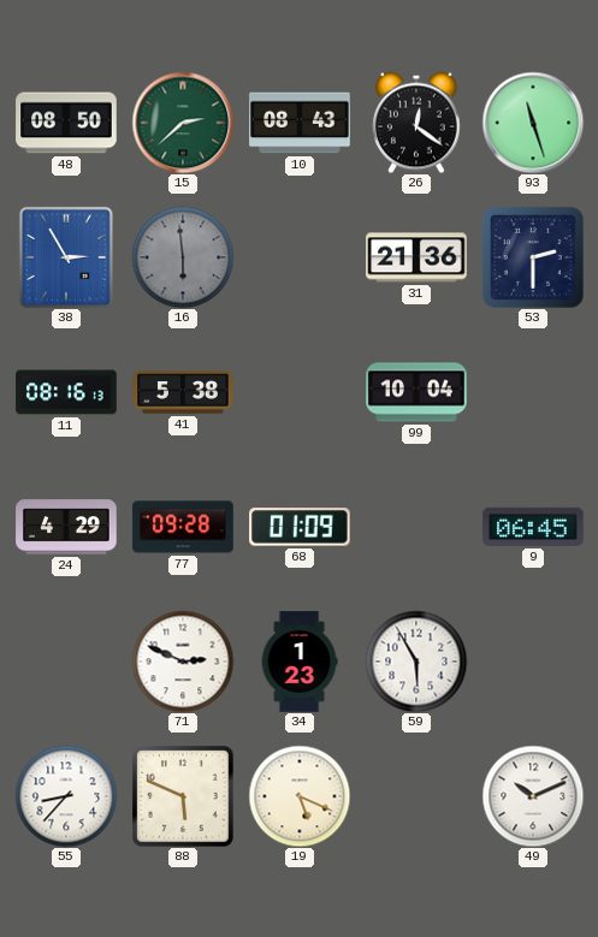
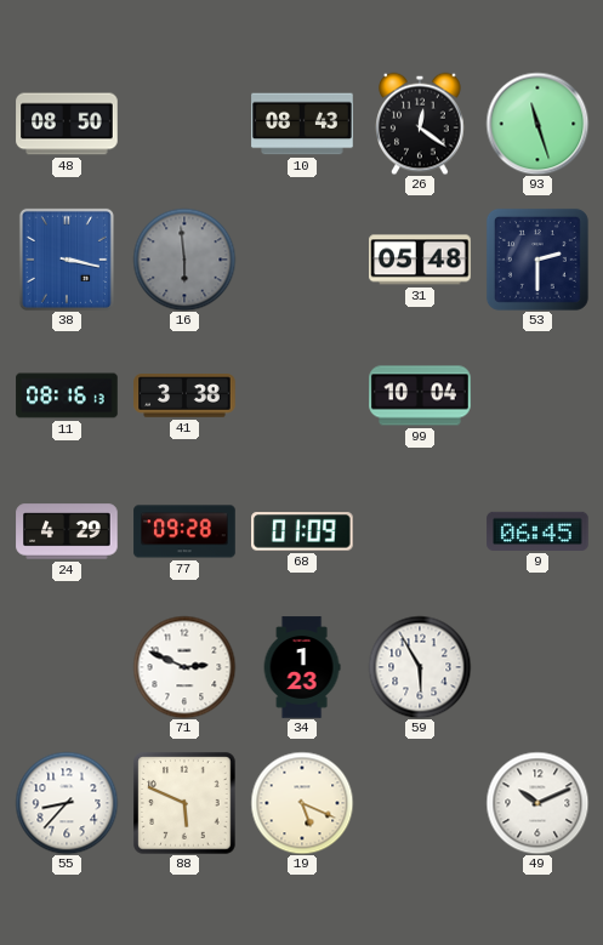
15: 2:38 -> none (183, 123)
38: 2:55 -> 3:17 (67, 260)
31: 21:36 -> 05:48 (420, 260)
41: 5:38 -> 3:38 (184, 395)
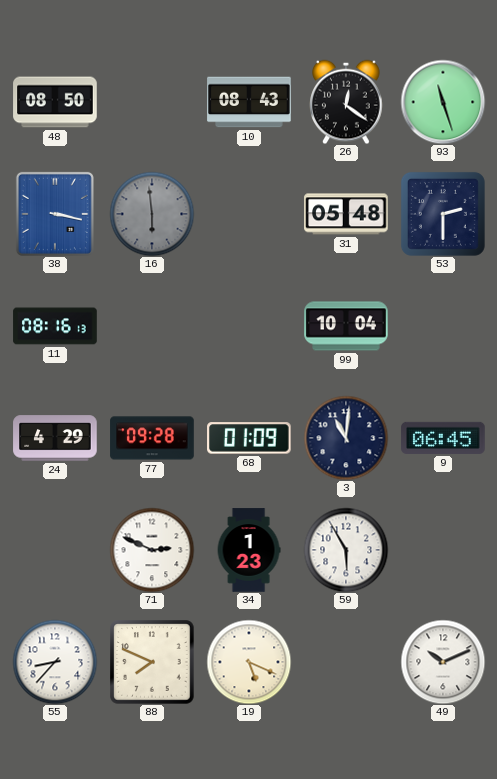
41: 3:38 -> none (184, 395)
3: none -> 11:01 (346, 438)
88: 5:49 -> 7:49 (152, 662)
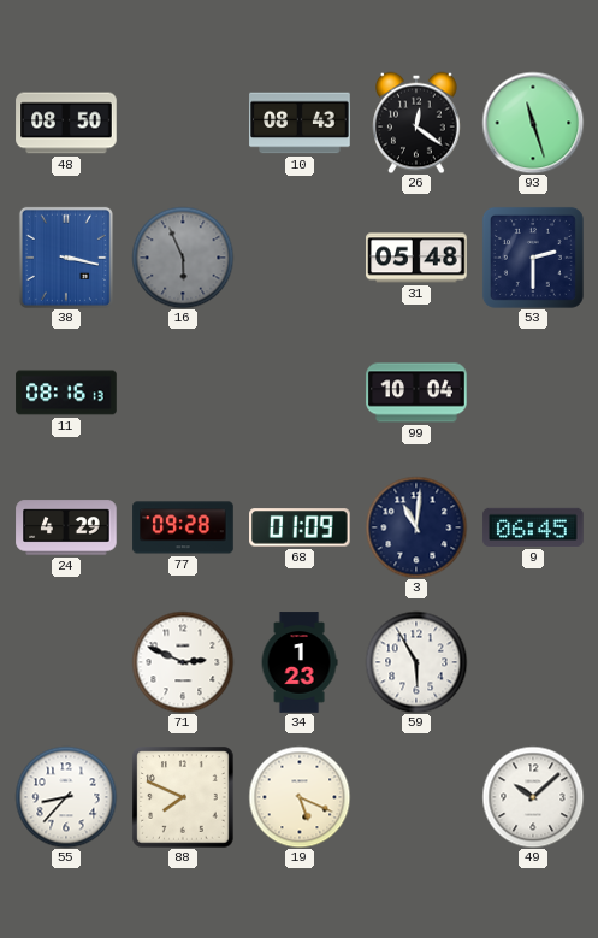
16: 5:59 -> 5:56 (183, 258)
49: 10:11 -> 10:08 (533, 797)
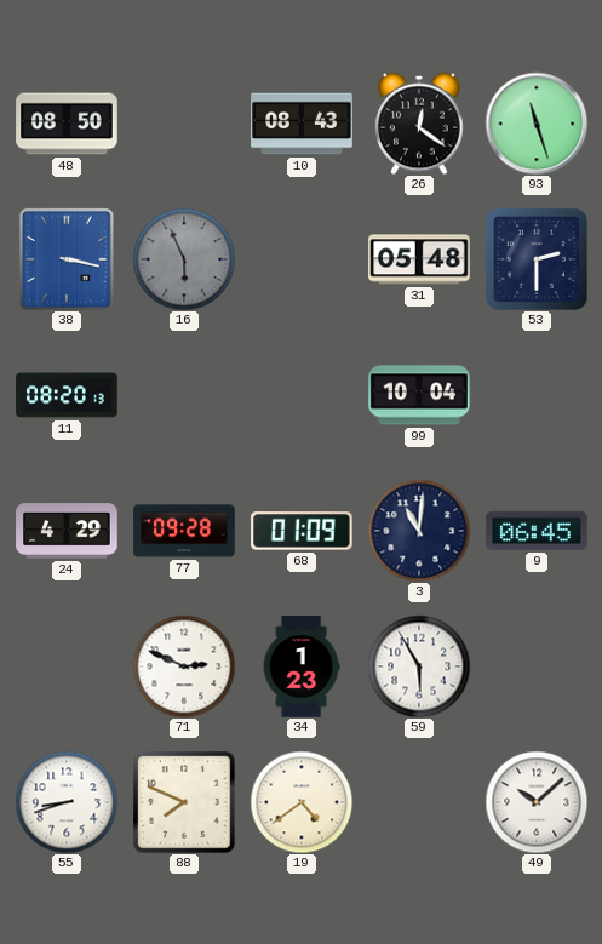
11: 08:16 -> 08:20 (67, 395)
55: 8:37 -> 8:42 (67, 802)
19: 5:19 -> 4:39 (302, 802)
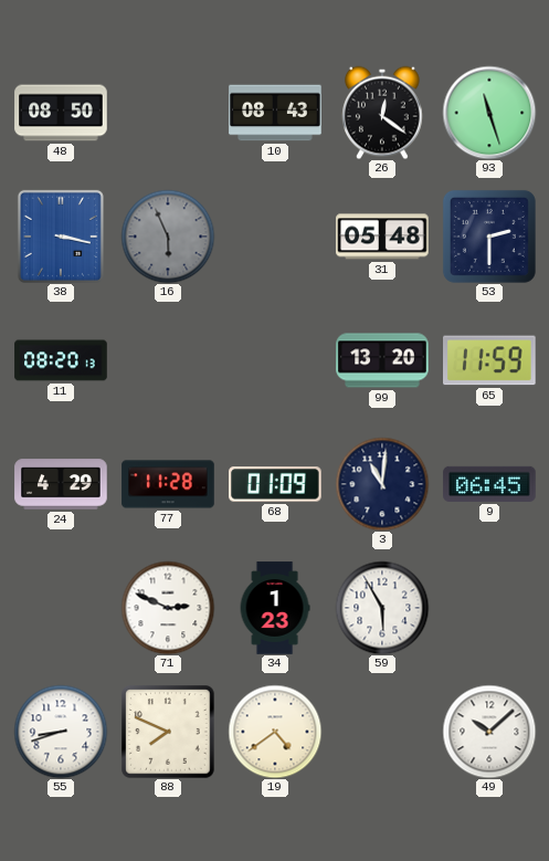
99: 10:04 -> 13:20 (382, 360)
65: none -> 11:59 (490, 360)
77: 09:28 -> 11:28 (168, 484)
